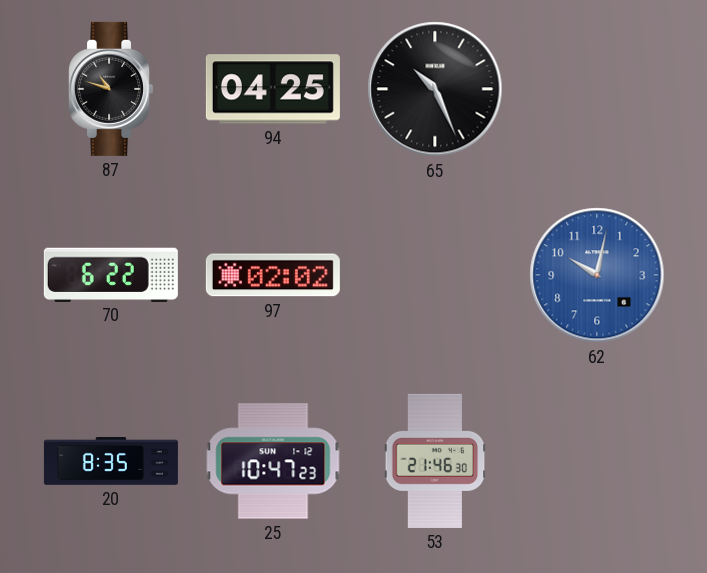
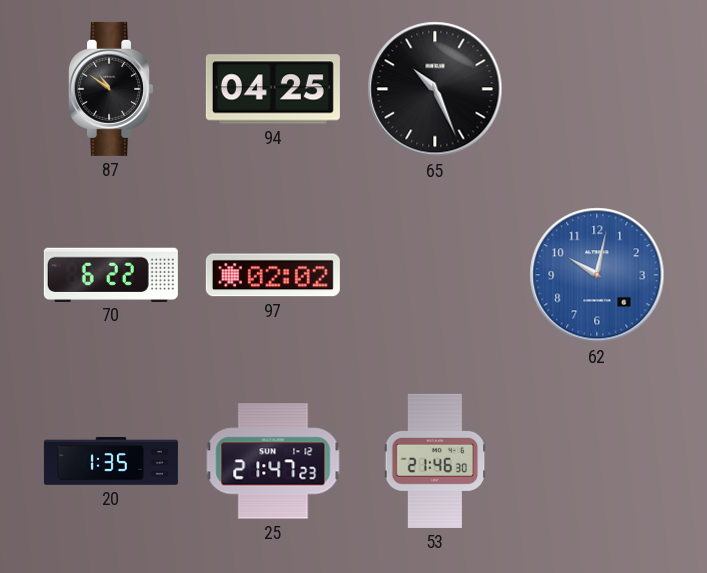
87: 10:48 -> 10:51 (111, 89)
20: 8:35 -> 1:35 (111, 462)
25: 10:47 -> 21:47 (273, 461)
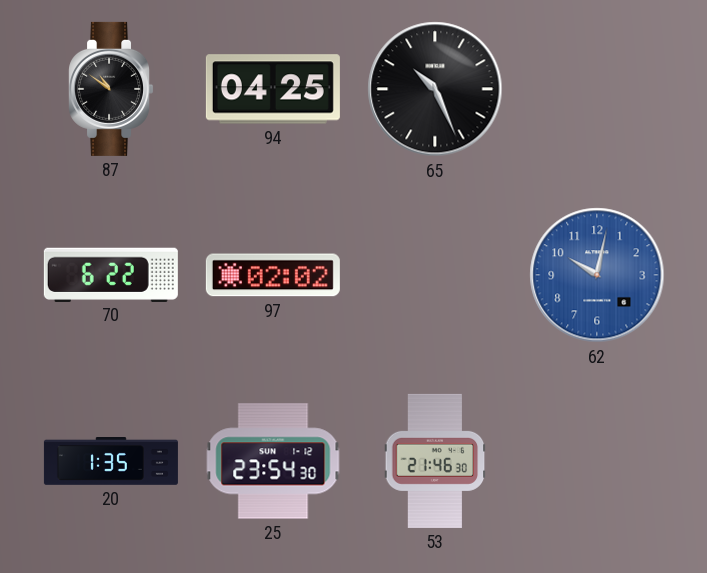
25: 21:47 -> 23:54 (273, 461)
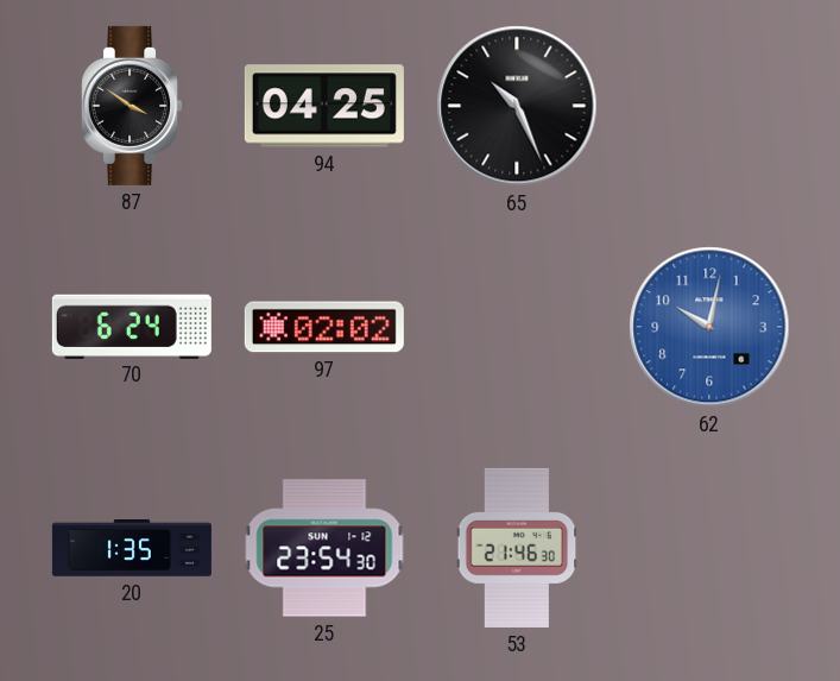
87: 10:51 -> 3:51 (132, 106)
70: 6:22 -> 6:24 (132, 326)
